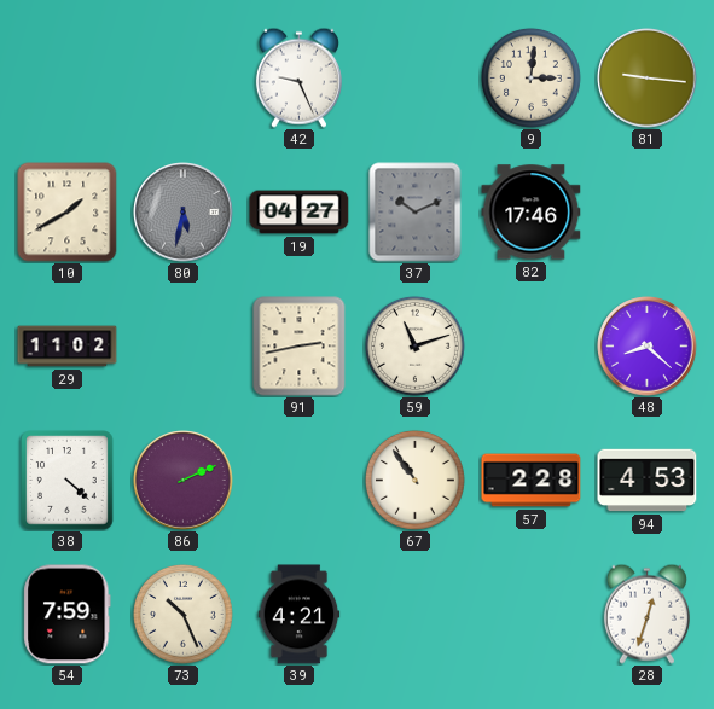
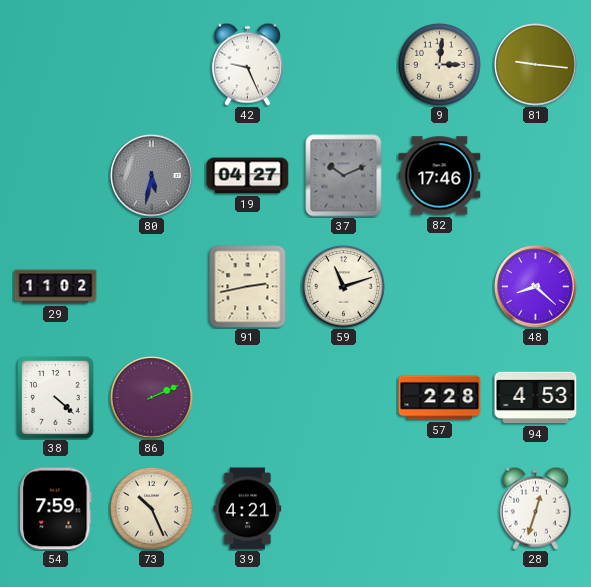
10: 1:40 -> none (68, 213)
67: 10:54 -> none (414, 480)
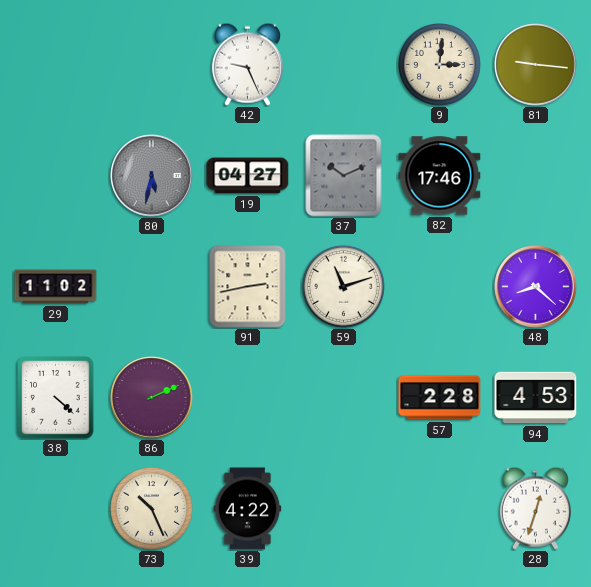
54: 7:59 -> none (56, 509)
39: 4:21 -> 4:22 (248, 509)
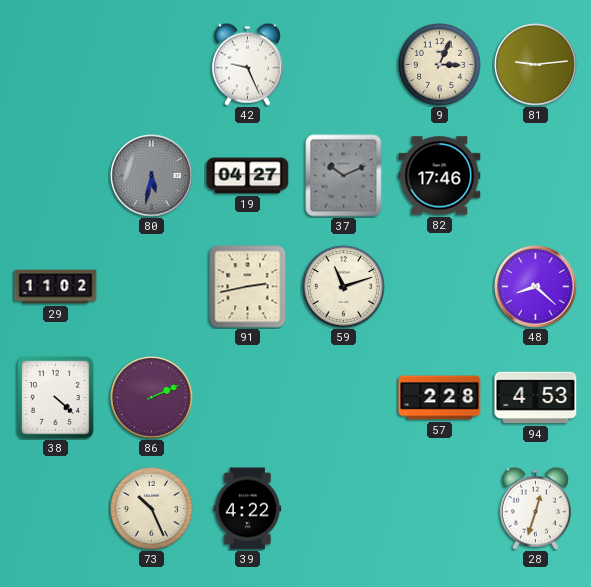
9: 3:01 -> 3:04 (439, 64)
81: 9:16 -> 9:14 (536, 65)
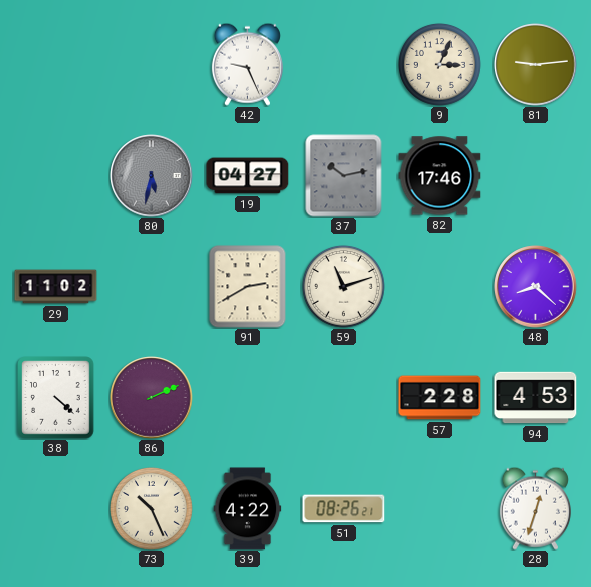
37: 10:11 -> 10:13 (344, 176)
91: 2:43 -> 2:40 (248, 287)
51: none -> 08:26 (344, 509)
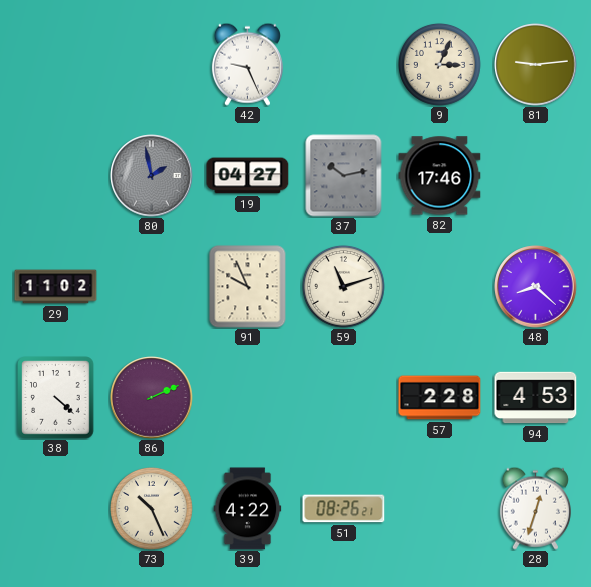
80: 5:32 -> 1:58 (152, 176)
91: 2:40 -> 9:56 (248, 287)
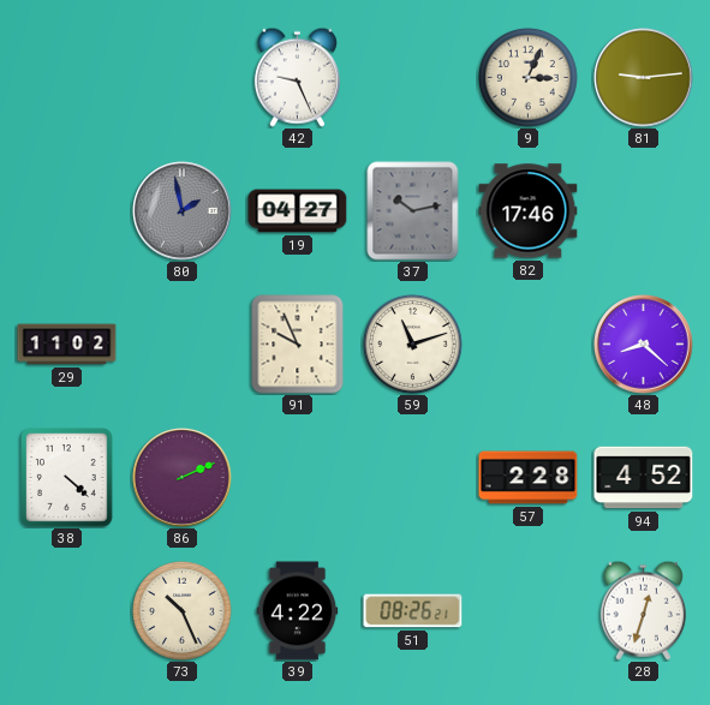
94: 4:53 -> 4:52 (644, 478)
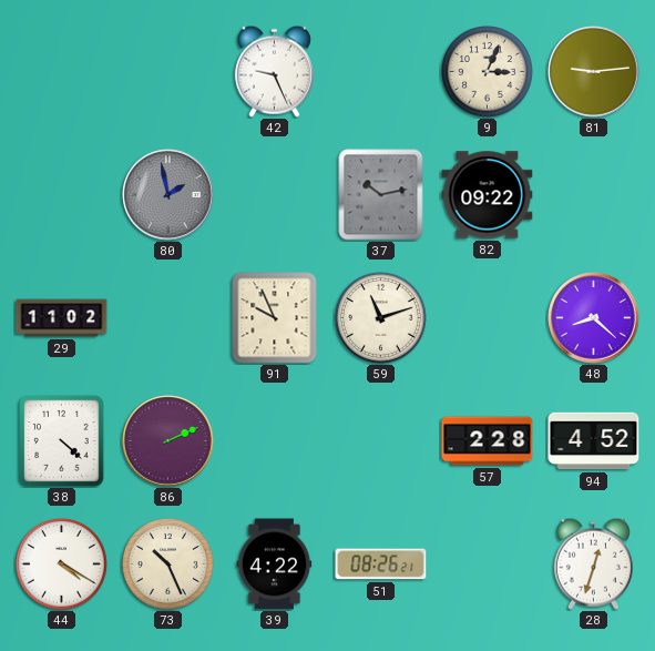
19: 04:27 -> none (298, 211)
82: 17:46 -> 09:22 (488, 195)
44: none -> 4:20 (61, 563)
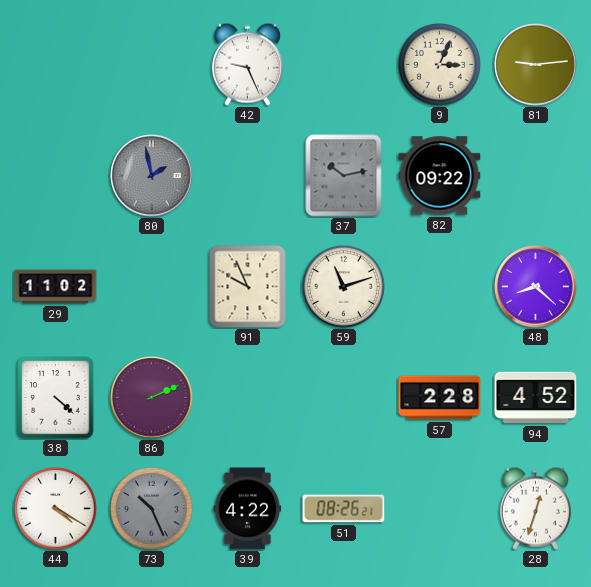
73 dial: cream -> grey (151, 508)
